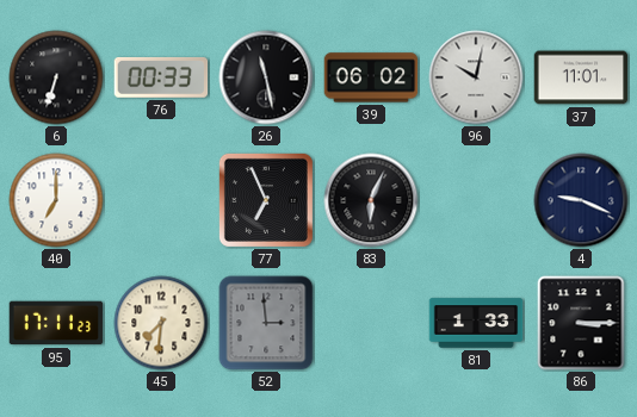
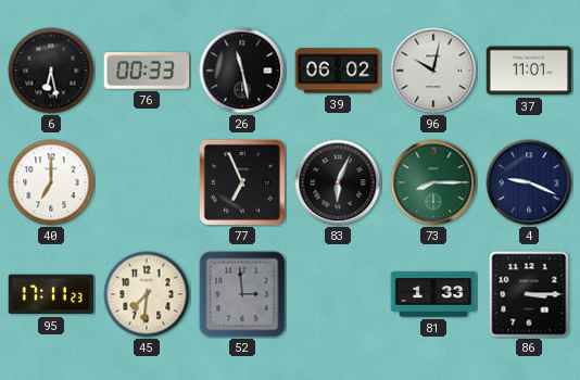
6: 6:33 -> 6:28 (51, 71)
73: none -> 8:15 (433, 182)
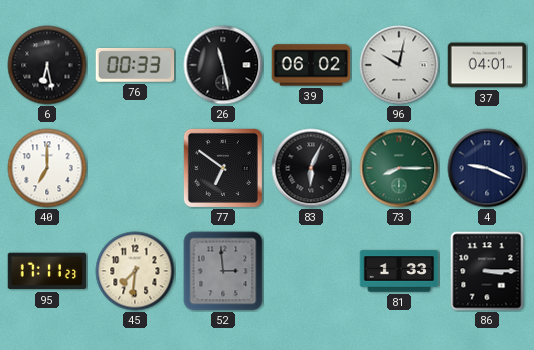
37: 11:01 -> 04:01 (487, 65)
77: 6:56 -> 6:51 (223, 168)
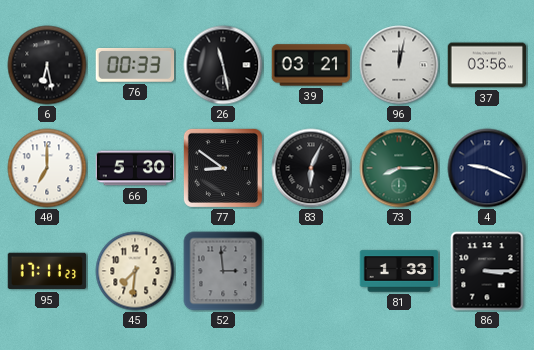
39: 06:02 -> 03:21 (311, 65)
96: 10:02 -> 12:02 (399, 65)
37: 04:01 -> 03:56 (487, 65)
66: none -> 5:30 (135, 168)
77: 6:51 -> 8:51 (223, 168)
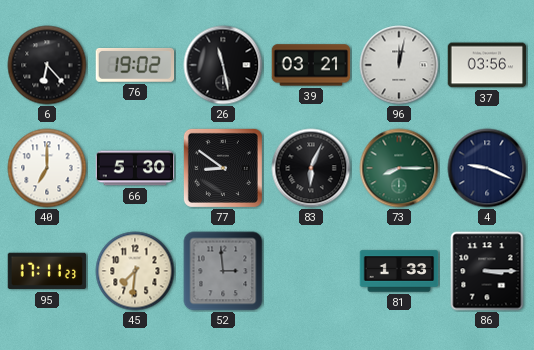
6: 6:28 -> 6:23 (47, 65)
76: 00:33 -> 19:02 (135, 65)
